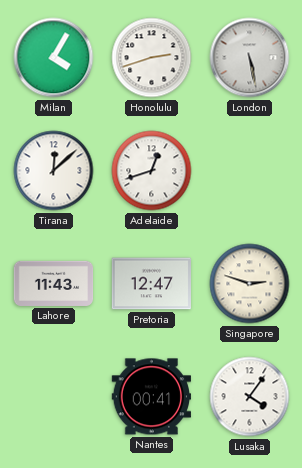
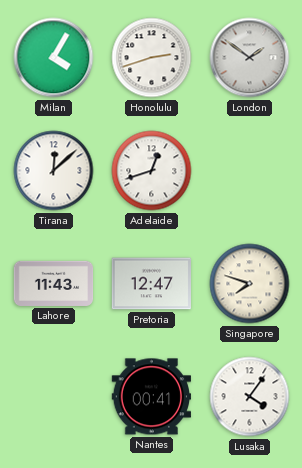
London: 5:28 -> 1:51 (250, 58)
Singapore: 2:48 -> 7:48 (250, 284)
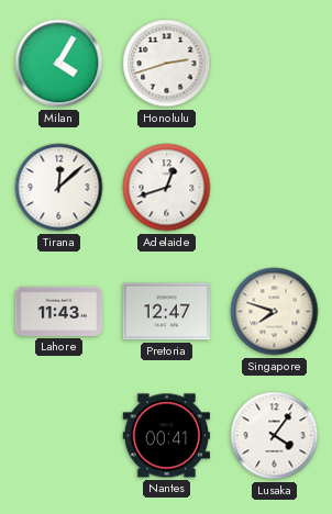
London: 1:51 -> none (250, 58)
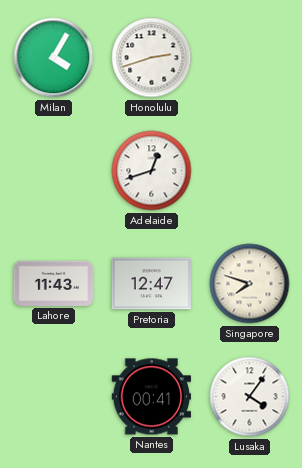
Tirana: 12:08 -> none (59, 188)
